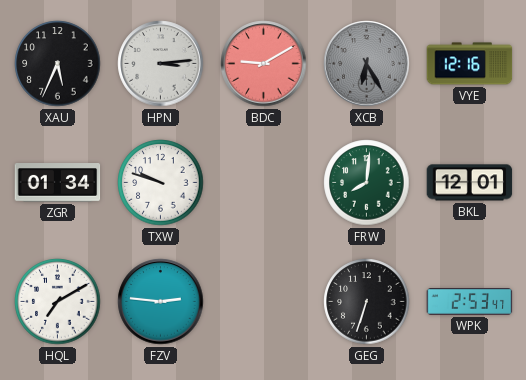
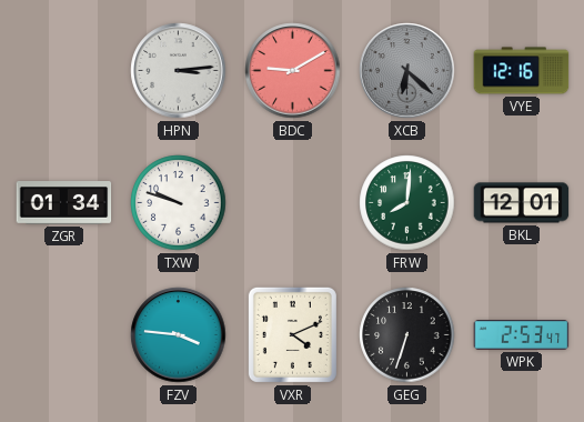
XAU: 5:34 -> none (58, 64)
XCB: 6:25 -> 6:22 (407, 71)
HQL: 7:10 -> none (58, 302)
FZV: 2:46 -> 3:46 (179, 335)
VXR: none -> 4:11 (292, 334)
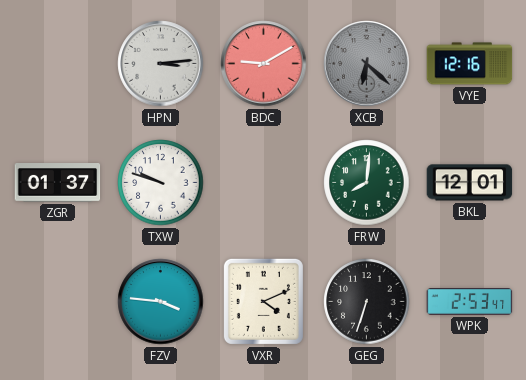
ZGR: 01:34 -> 01:37 (58, 183)
